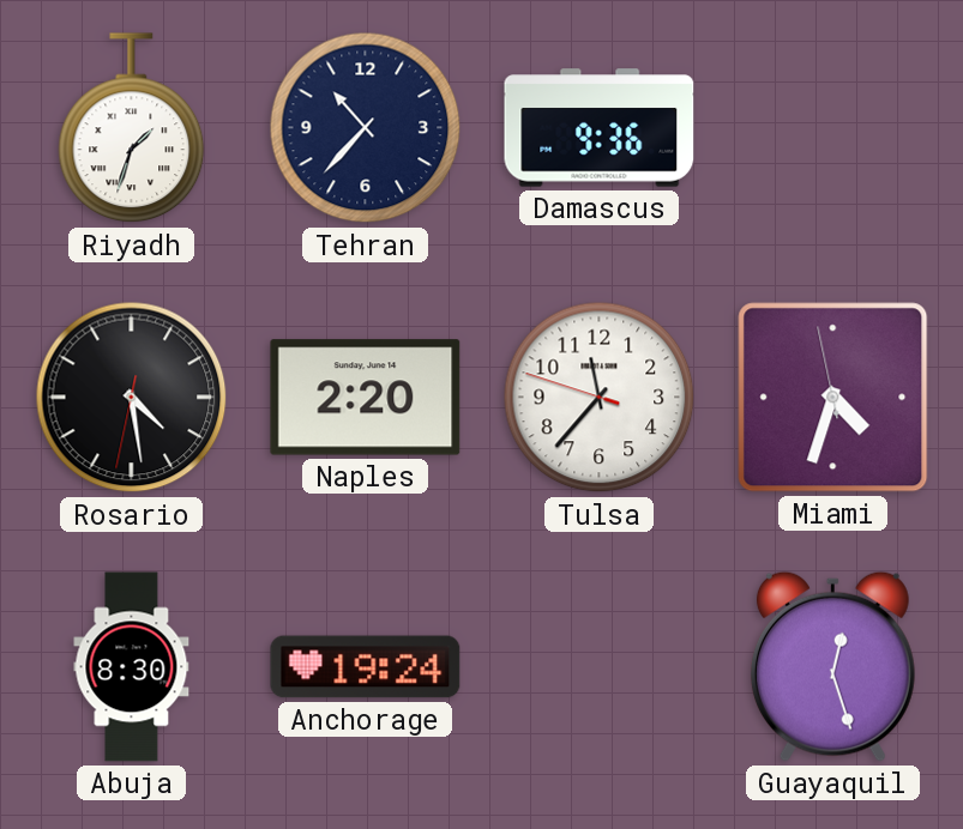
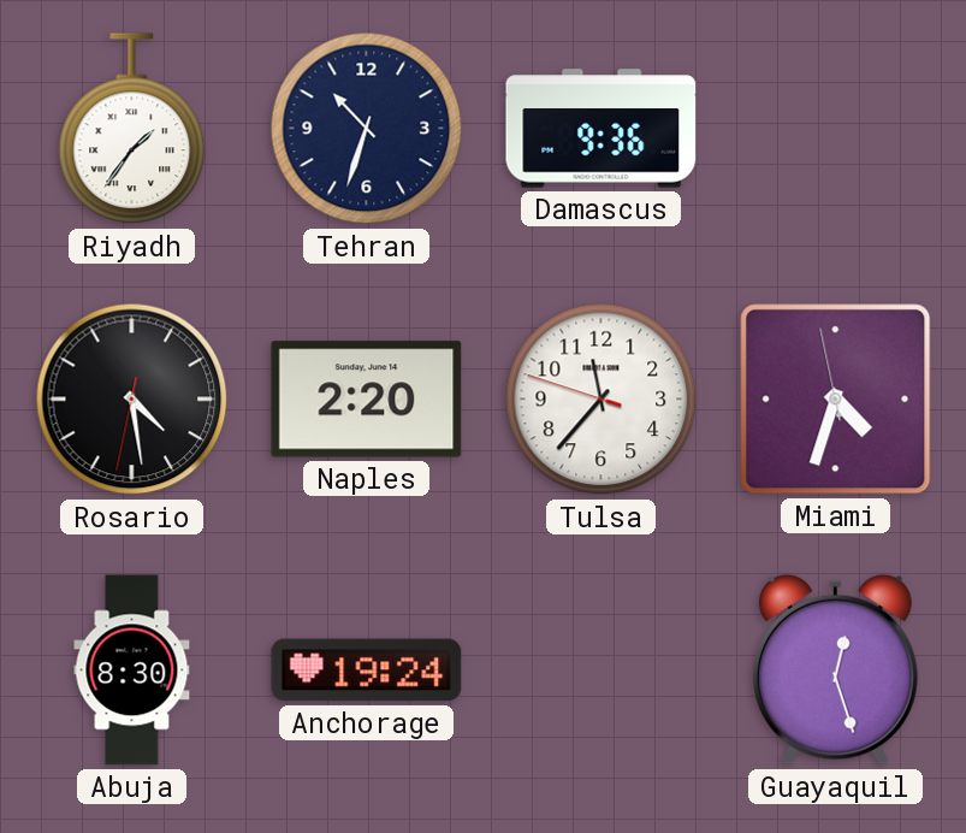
Riyadh: 1:33 -> 1:36 (132, 129)
Tehran: 10:37 -> 10:33 (367, 129)
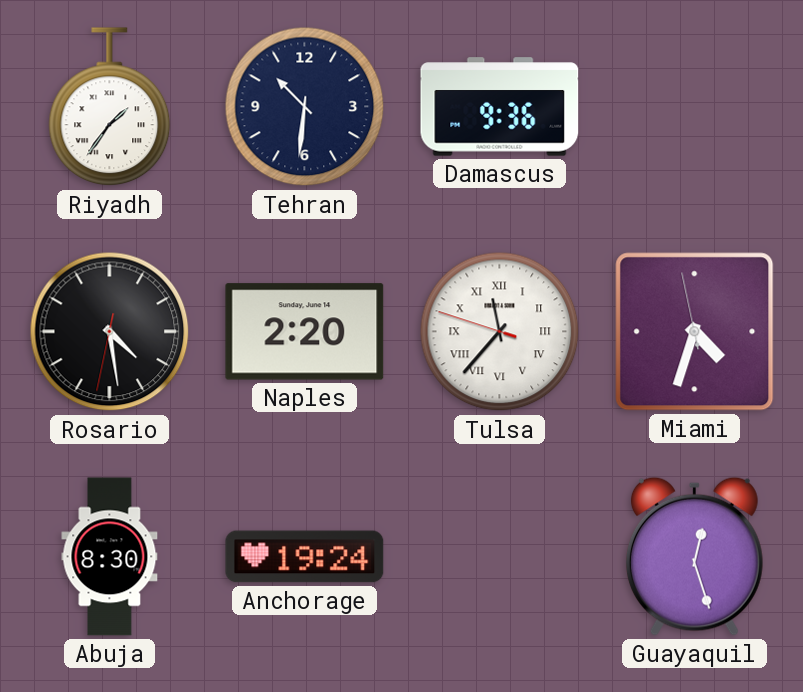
Tehran: 10:33 -> 10:31 (305, 107)
Tulsa numerals: Arabic -> Roman (500, 332)
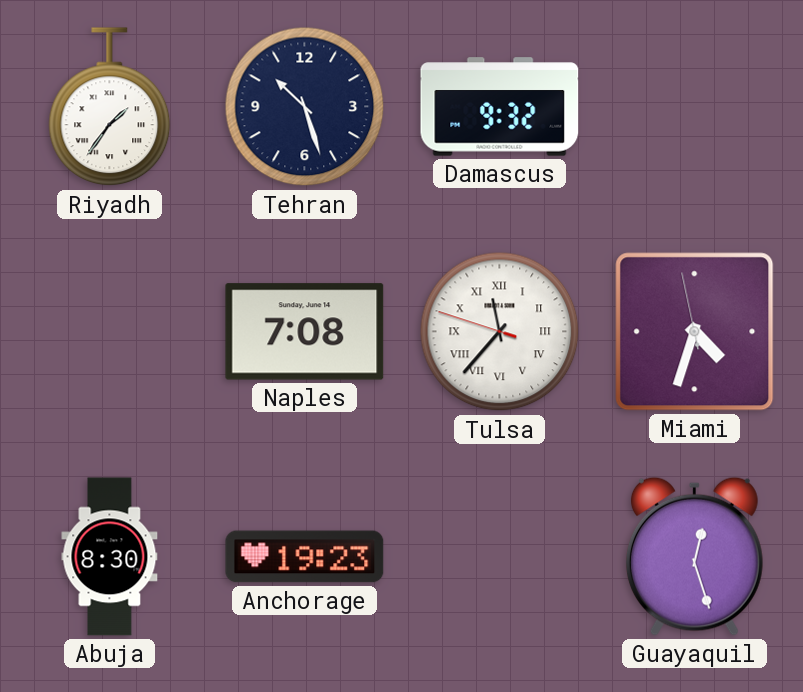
Tehran: 10:31 -> 10:27 (305, 107)
Damascus: 9:36 -> 9:32 (500, 107)
Rosario: 4:28 -> none (110, 332)
Naples: 2:20 -> 7:08 (305, 332)
Anchorage: 19:24 -> 19:23 (305, 557)
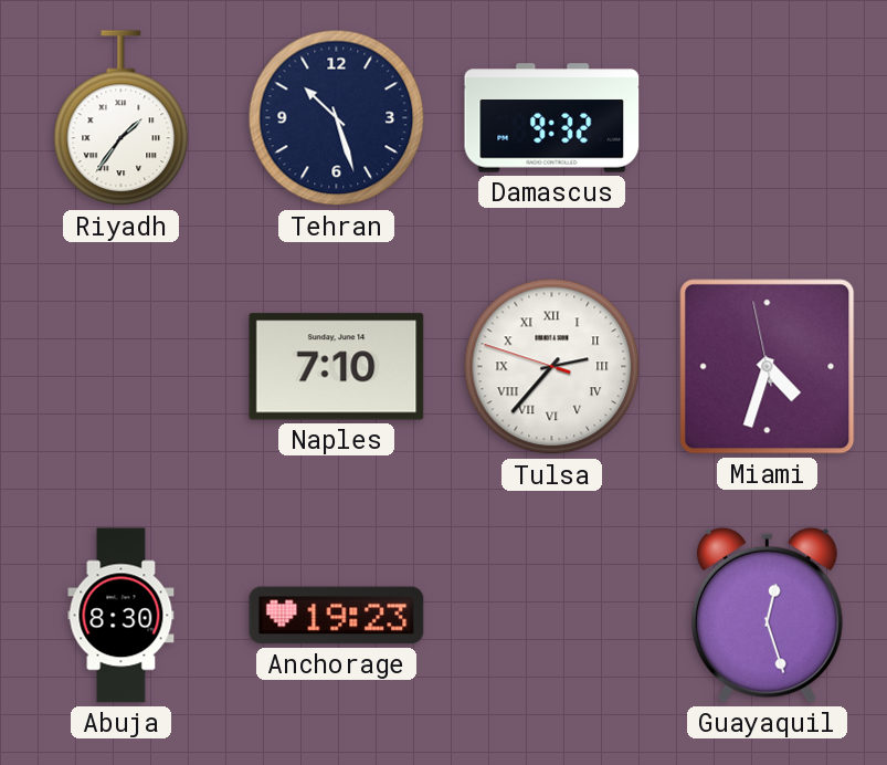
Naples: 7:08 -> 7:10 (337, 367)
Tulsa: 11:36 -> 2:36 (552, 367)
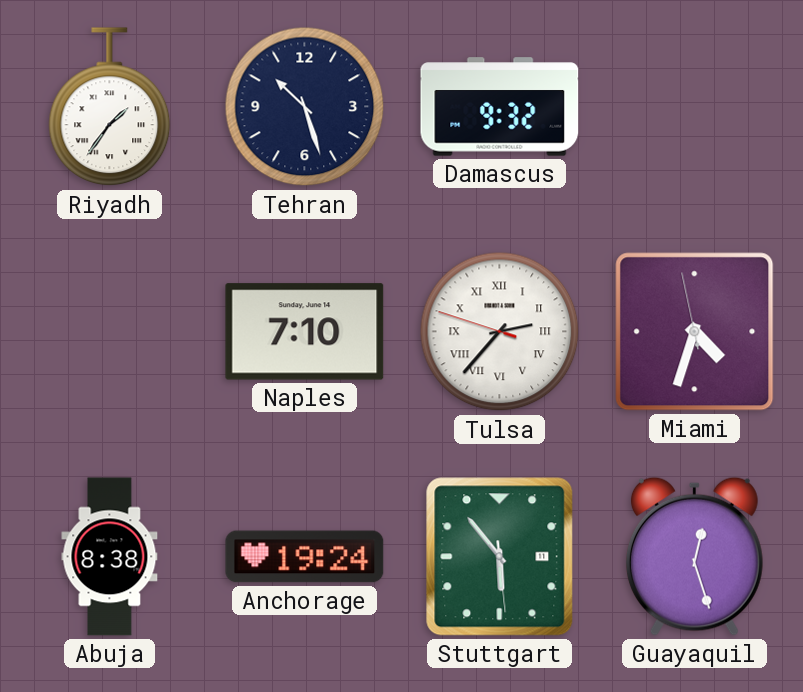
Abuja: 8:30 -> 8:38 (110, 557)
Anchorage: 19:23 -> 19:24 (305, 557)
Stuttgart: none -> 5:53 (500, 557)
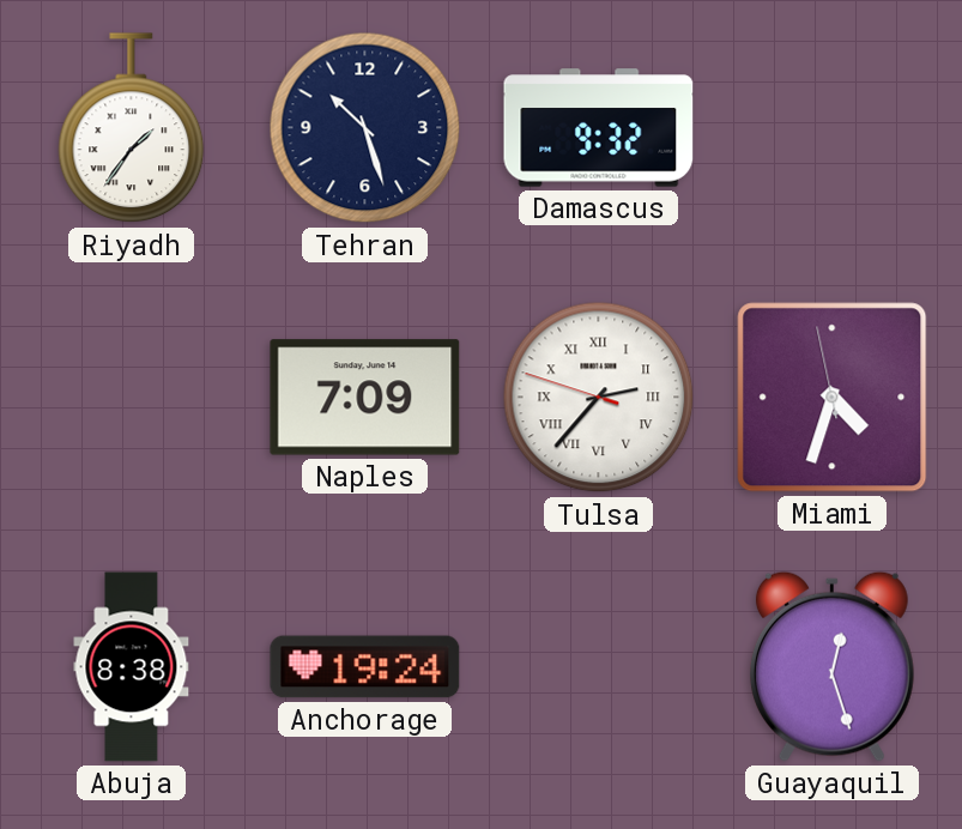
Naples: 7:10 -> 7:09 (365, 398)
Stuttgart: 5:53 -> none (500, 557)
